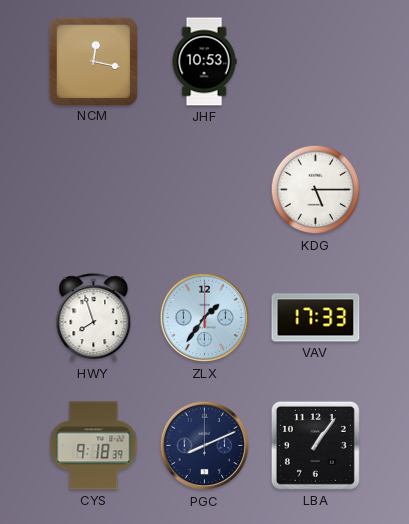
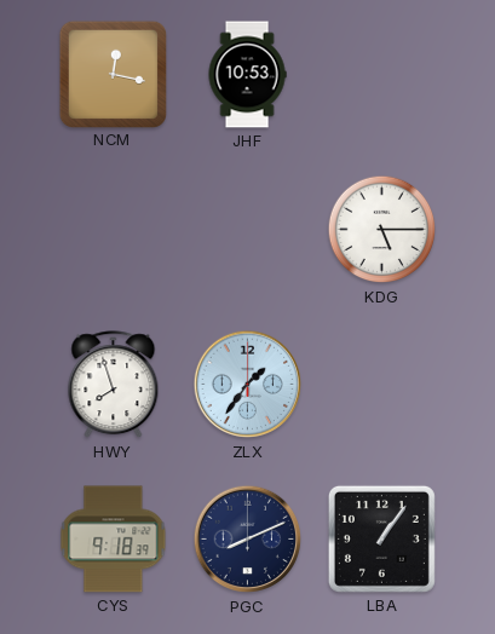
VAV: 17:33 -> none (316, 318)
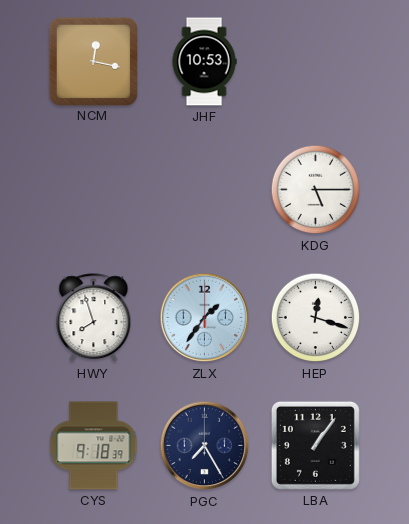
HEP: none -> 12:18 (316, 318)
PGC: 8:11 -> 7:25 (205, 446)
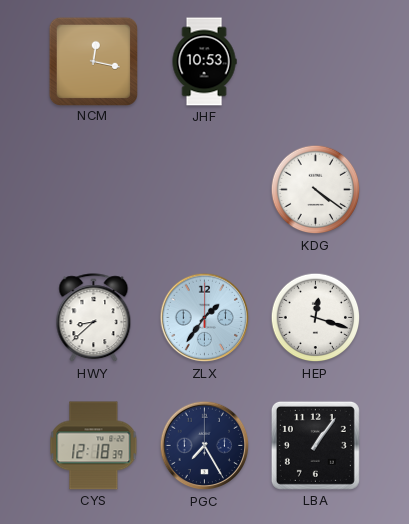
KDG: 5:15 -> 4:21 (316, 190)
HWY: 7:57 -> 8:38 (94, 318)
CYS: 9:18 -> 12:18 (94, 446)
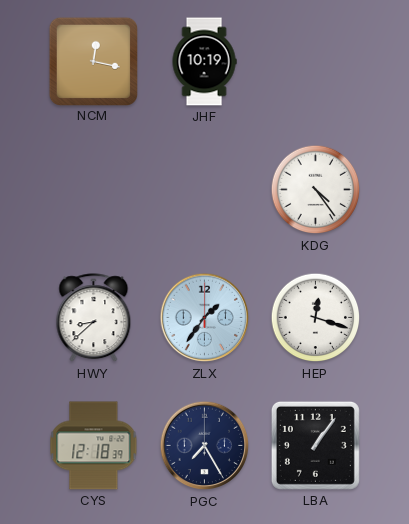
JHF: 10:53 -> 10:19 (204, 62)
KDG: 4:21 -> 4:24 (316, 190)
